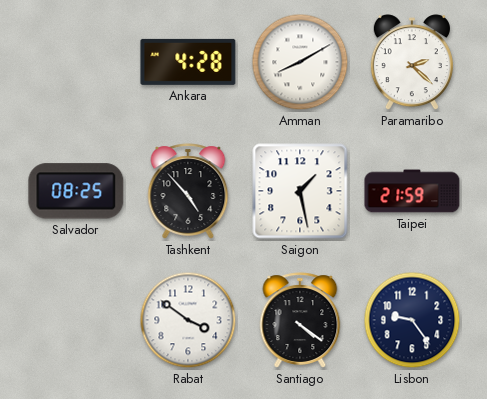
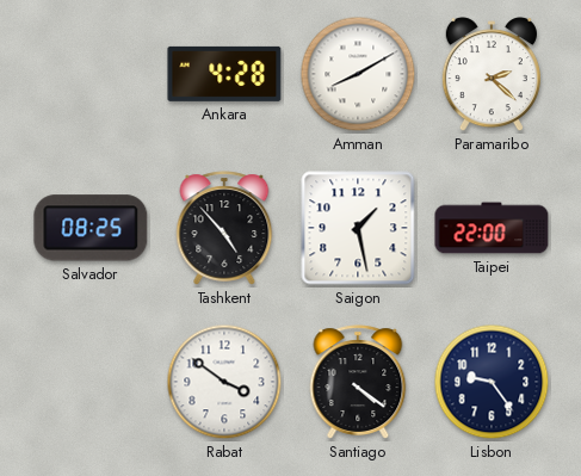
Taipei: 21:59 -> 22:00 (492, 228)
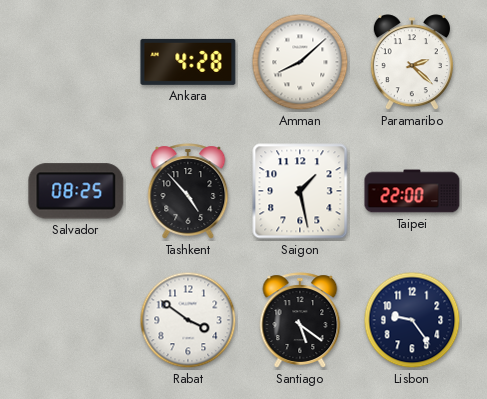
Amman: 8:10 -> 8:08 (300, 62)
Santiago: 4:21 -> 5:21 (300, 320)
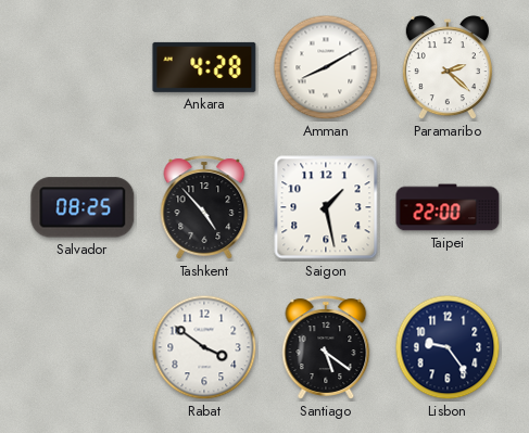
Amman: 8:08 -> 8:10 (326, 67)
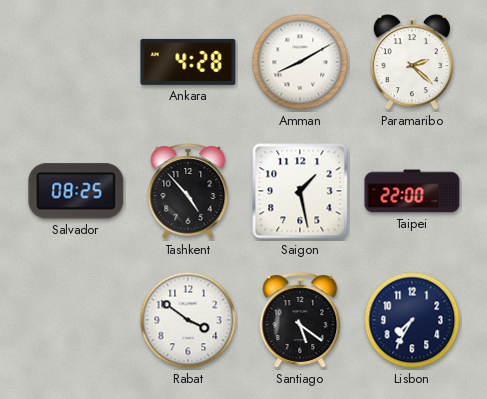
Lisbon: 9:24 -> 7:35 (412, 320)
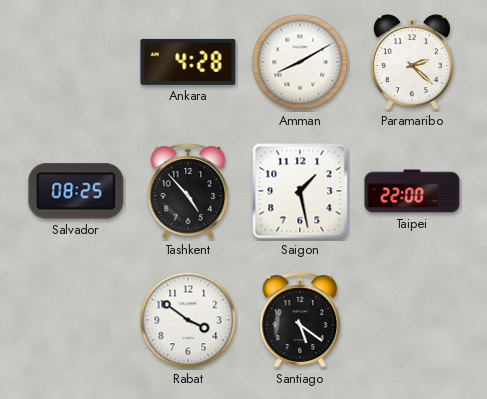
Lisbon: 7:35 -> none (412, 320)
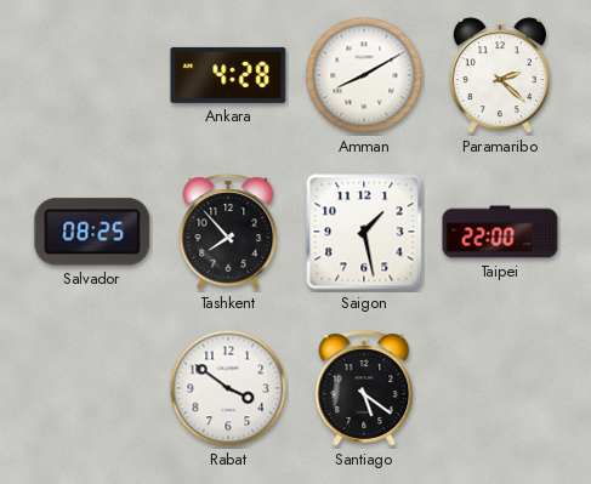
Tashkent: 4:53 -> 7:53 (228, 232)
